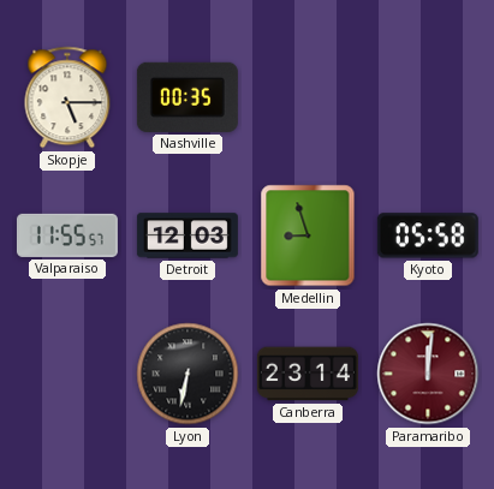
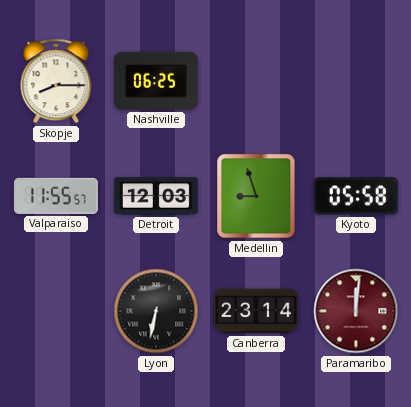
Skopje: 5:15 -> 8:15 (56, 81)
Nashville: 00:35 -> 06:25 (156, 81)
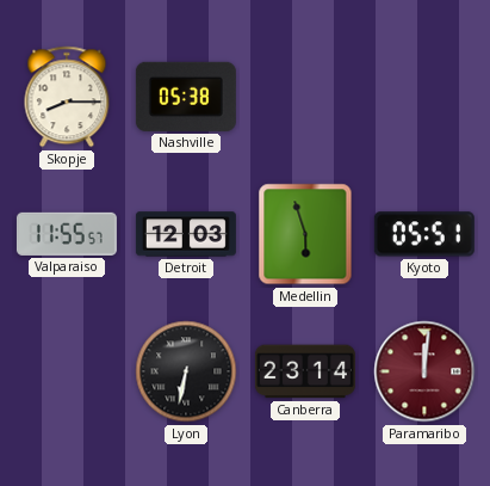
Nashville: 06:25 -> 05:38 (186, 97)
Medellin: 8:57 -> 5:57 (305, 234)
Kyoto: 05:58 -> 05:51 (424, 234)
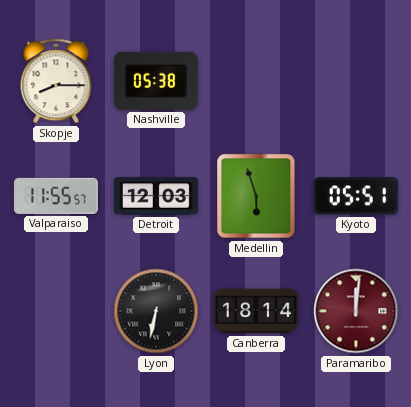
Canberra: 23:14 -> 18:14 (256, 311)
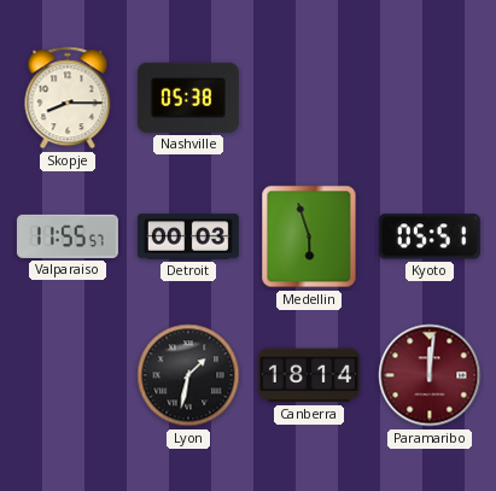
Detroit: 12:03 -> 00:03 (188, 236)
Lyon: 6:32 -> 1:32 (188, 375)
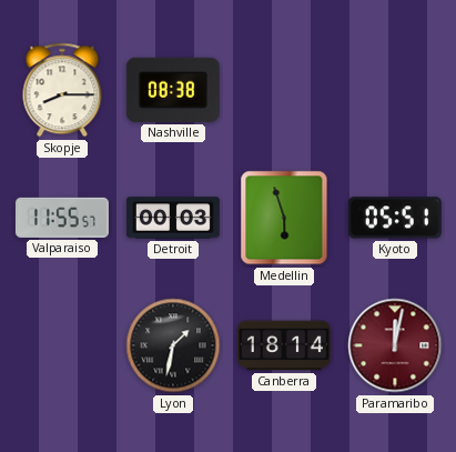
Nashville: 05:38 -> 08:38 (173, 90)
Paramaribo: 12:01 -> 12:02 (395, 345)
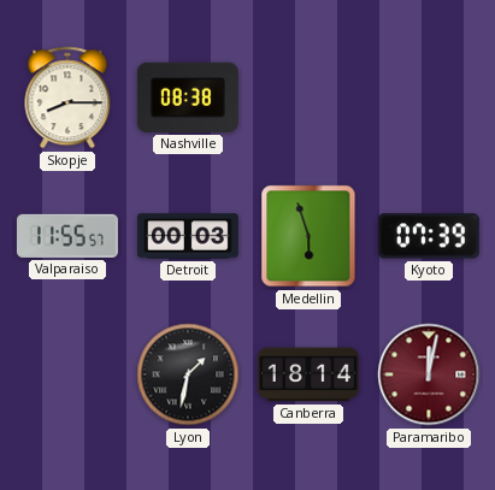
Kyoto: 05:51 -> 07:39 (429, 236)
